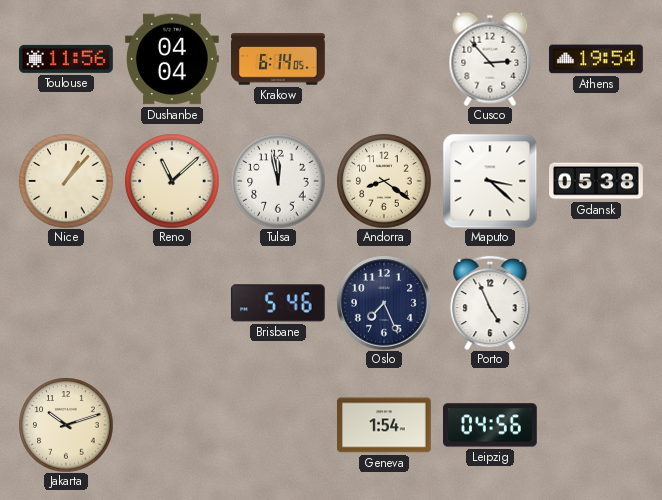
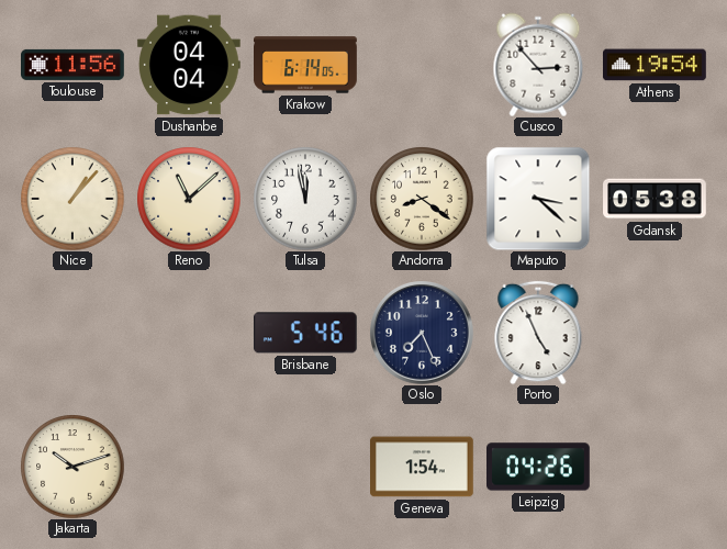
Leipzig: 04:56 -> 04:26 (539, 467)
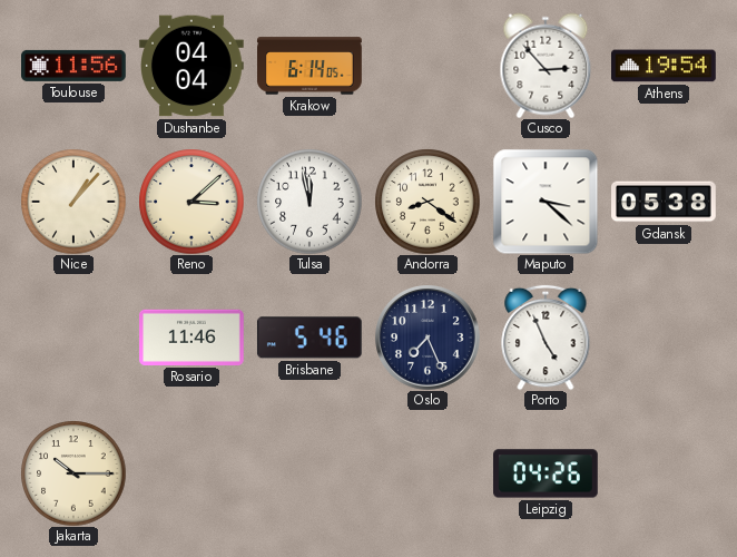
Reno: 11:08 -> 3:08 (191, 202)
Rosario: none -> 11:46 (193, 338)
Jakarta: 10:12 -> 10:15 (73, 473)
Geneva: 1:54 -> none (423, 467)
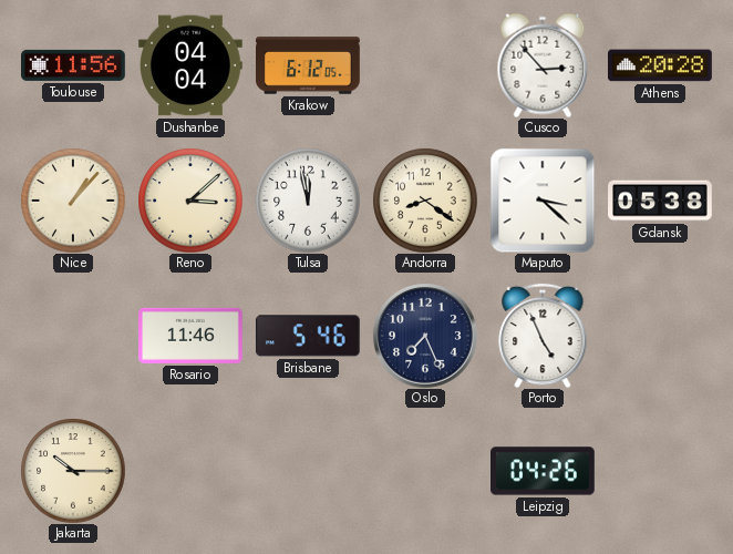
Krakow: 6:14 -> 6:12 (309, 65)
Athens: 19:54 -> 20:28 (661, 65)
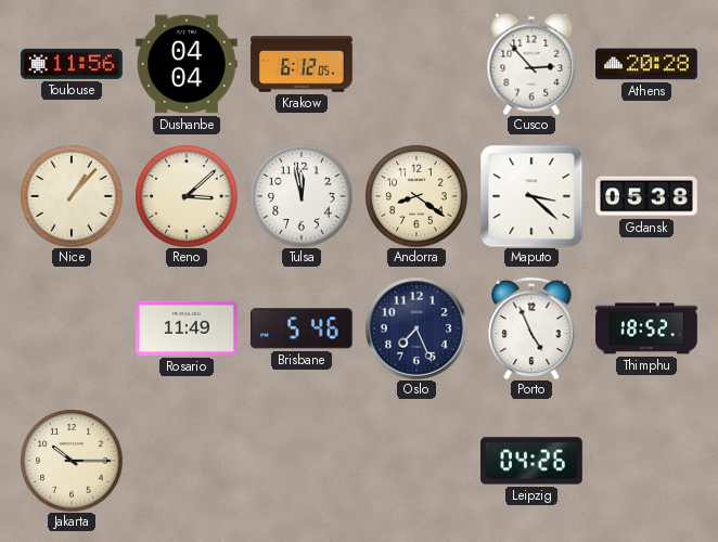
Rosario: 11:46 -> 11:49 (188, 328)
Thimphu: none -> 18:52 (646, 328)
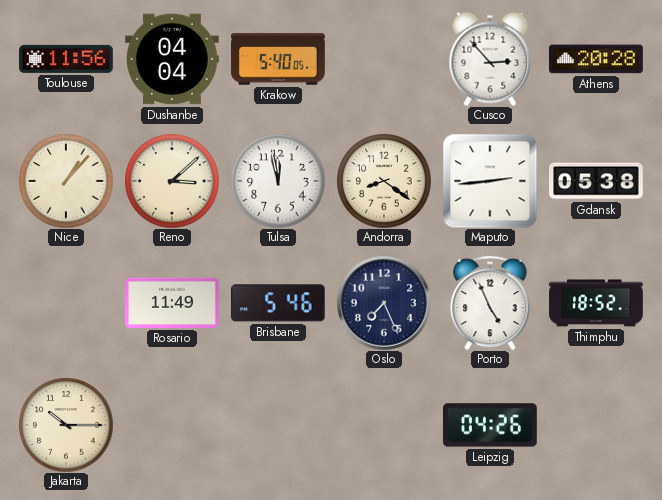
Krakow: 6:12 -> 5:40 (279, 59)
Maputo: 3:22 -> 2:44 (490, 181)
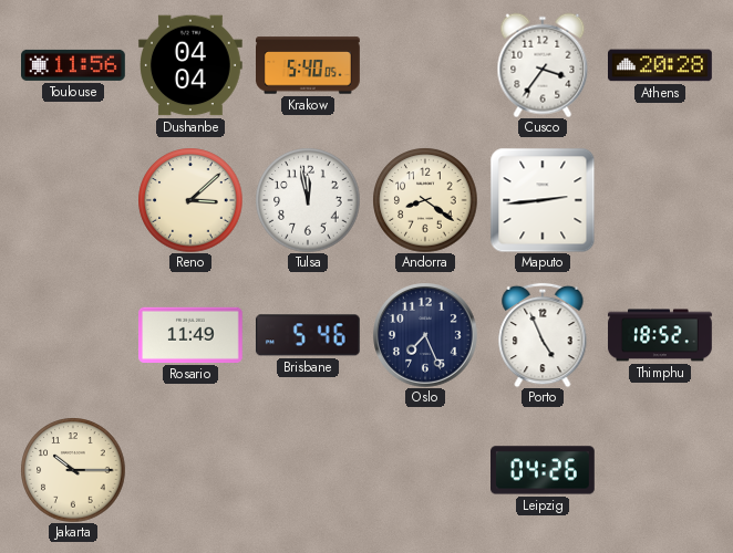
Cusco: 2:53 -> 3:36 (543, 65)
Nice: 1:07 -> none (66, 181)
Gdansk: 05:38 -> none (596, 181)
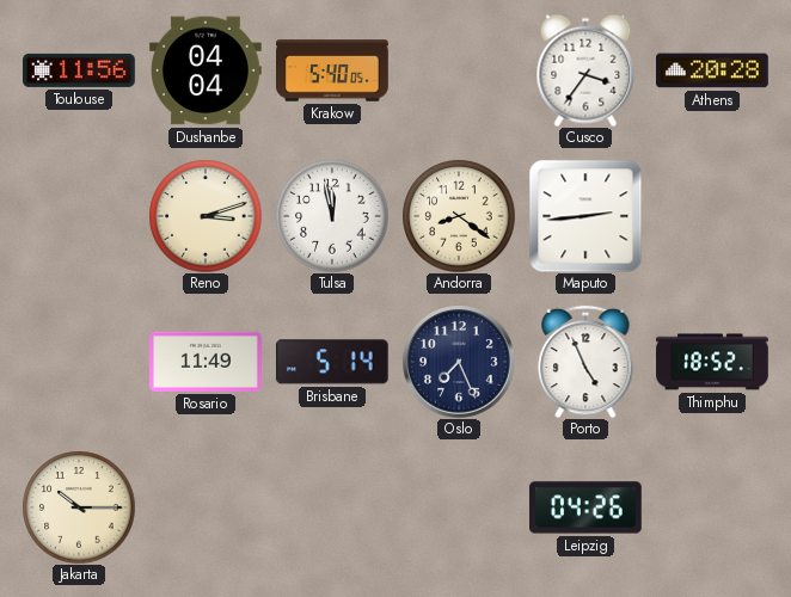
Reno: 3:08 -> 3:12 (206, 216)
Brisbane: 5:46 -> 5:14 (332, 362)
